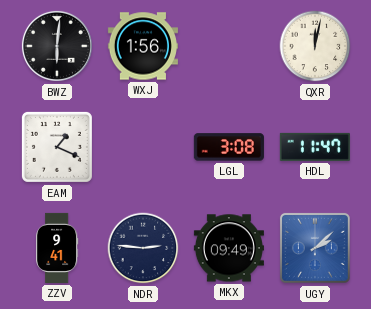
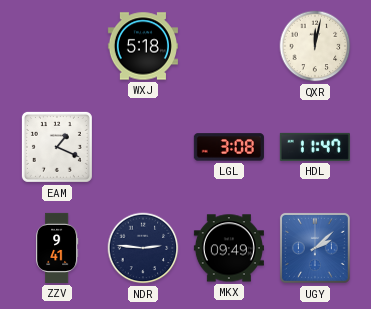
BWZ: 6:01 -> none (57, 46)
WXJ: 1:56 -> 5:18 (143, 46)
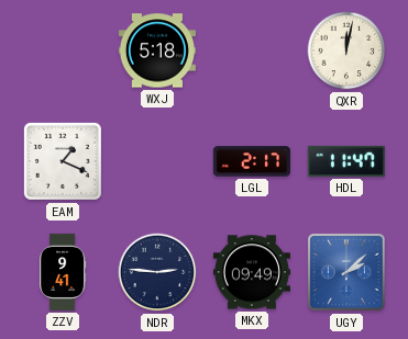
LGL: 3:08 -> 2:17 (252, 161)
